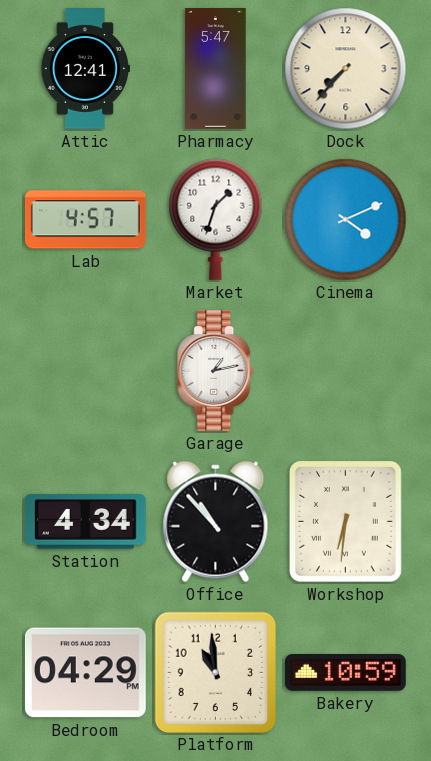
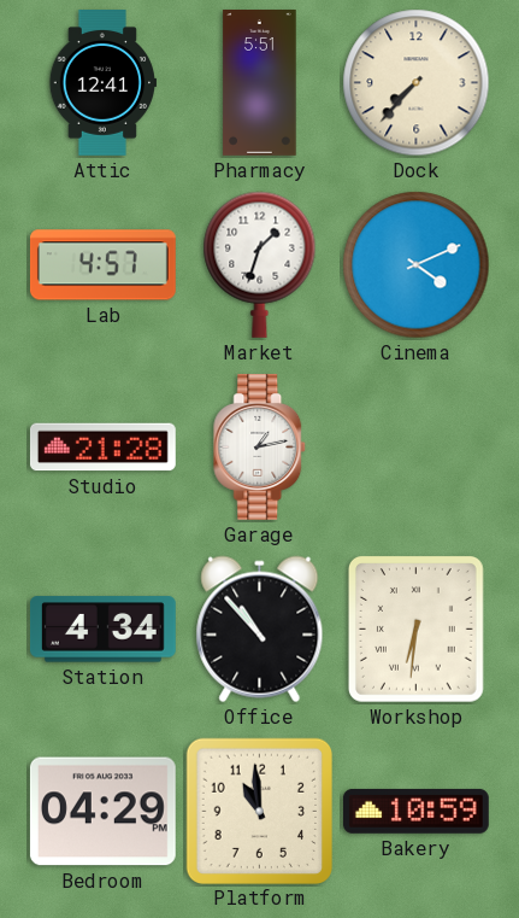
Pharmacy: 5:47 -> 5:51 (260, 83)
Studio: none -> 21:28 (102, 448)
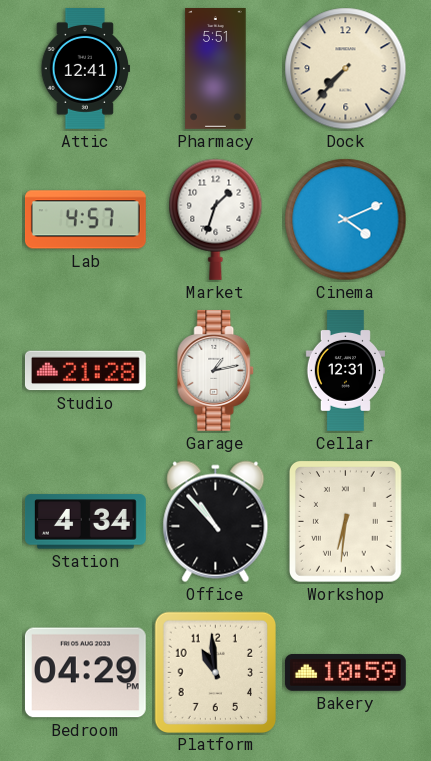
Cellar: none -> 12:31 (345, 371)
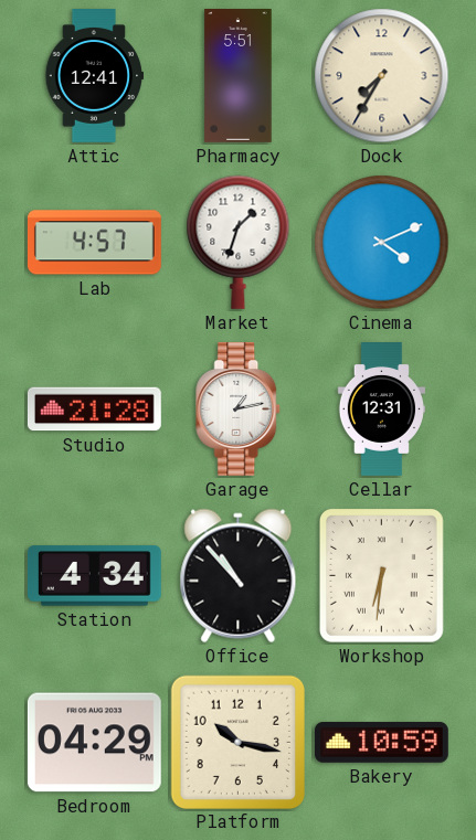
Dock: 7:37 -> 7:35 (382, 76)
Platform: 10:59 -> 10:17 (237, 742)
